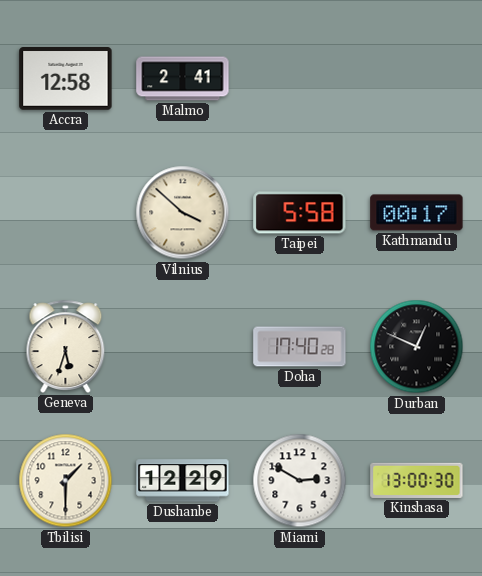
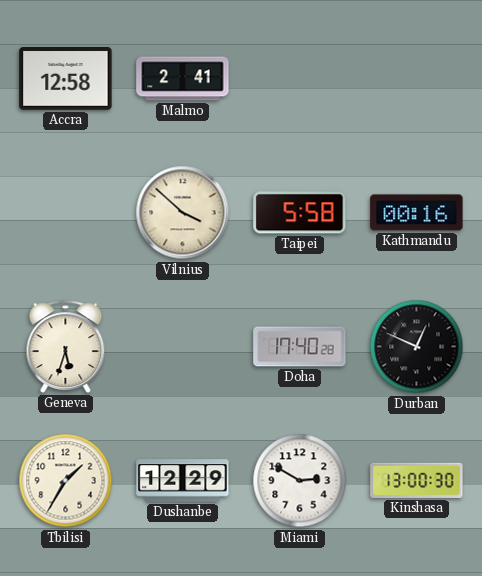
Kathmandu: 00:17 -> 00:16 (417, 213)
Tbilisi: 1:30 -> 1:35 (66, 481)
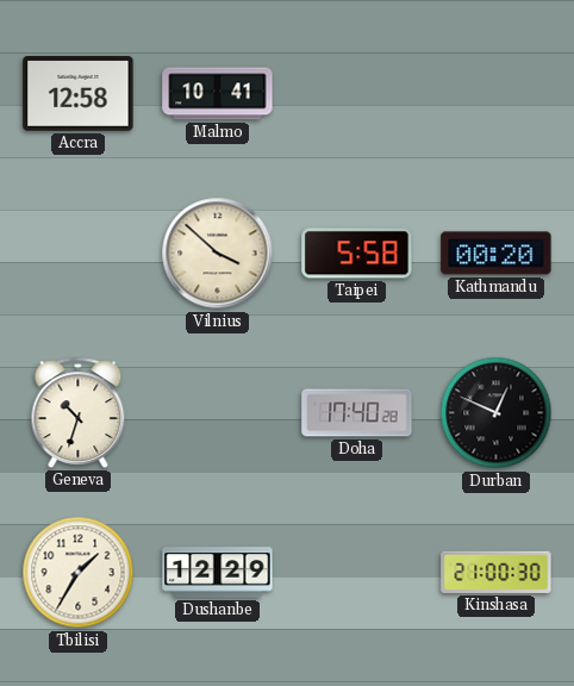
Malmo: 2:41 -> 10:41 (218, 94)
Kathmandu: 00:16 -> 00:20 (497, 254)
Geneva: 5:33 -> 10:33 (79, 412)
Miami: 2:50 -> none (300, 481)
Kinshasa: 13:00 -> 21:00 (497, 572)
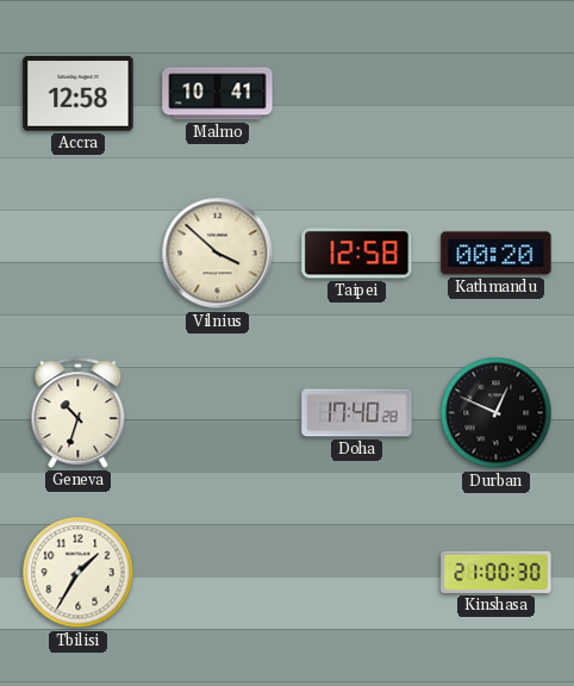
Taipei: 5:58 -> 12:58 (357, 254)
Dushanbe: 12:29 -> none (218, 573)
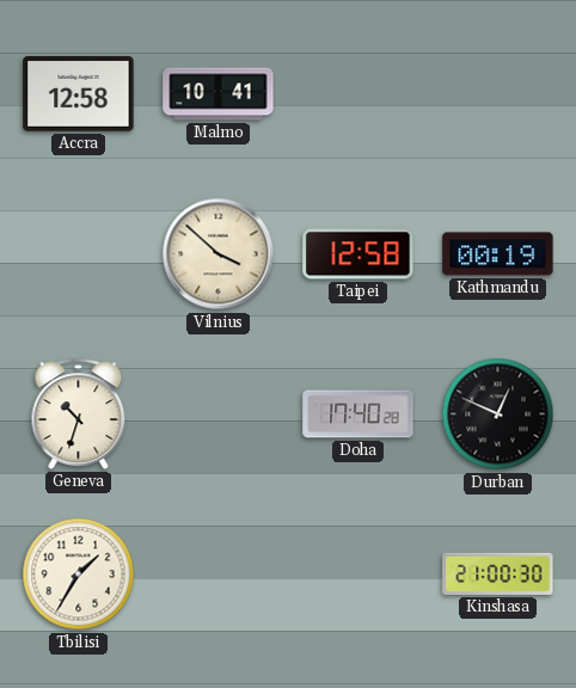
Kathmandu: 00:20 -> 00:19 (498, 254)
